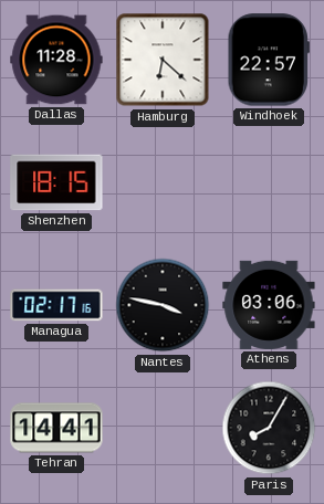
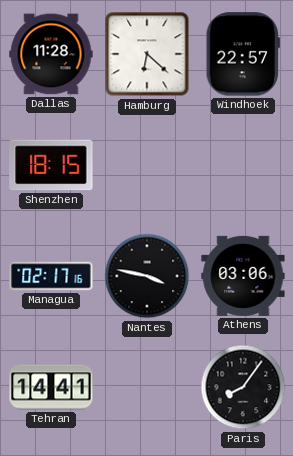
Paris: 8:05 -> 8:06 (243, 387)
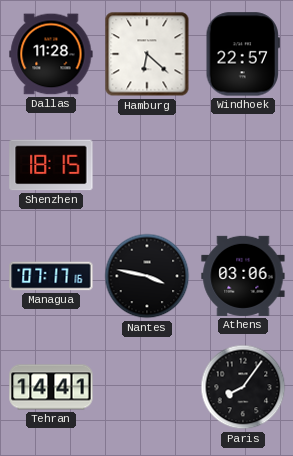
Managua: 02:17 -> 07:17 (51, 276)
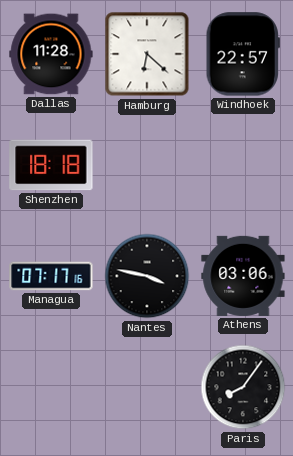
Shenzhen: 18:15 -> 18:18 (51, 165)
Tehran: 14:41 -> none (51, 387)
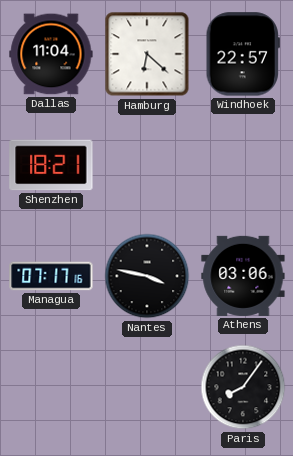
Dallas: 11:28 -> 11:04 (51, 54)
Shenzhen: 18:18 -> 18:21 (51, 165)
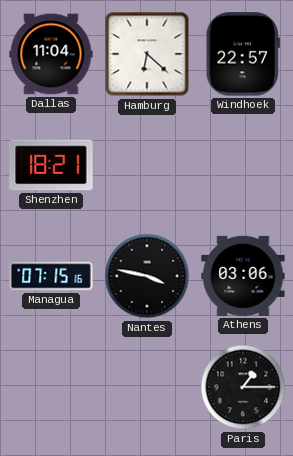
Managua: 07:17 -> 07:15 (51, 276)
Paris: 8:06 -> 1:15 (243, 387)
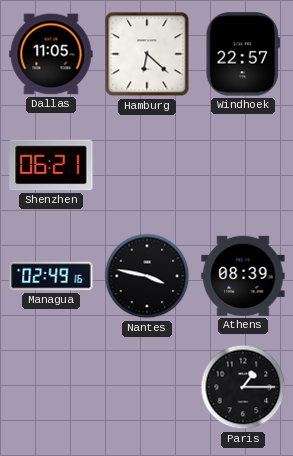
Dallas: 11:04 -> 11:05 (51, 54)
Shenzhen: 18:21 -> 06:21 (51, 165)
Managua: 07:15 -> 02:49 (51, 276)
Athens: 03:06 -> 08:39 (243, 276)
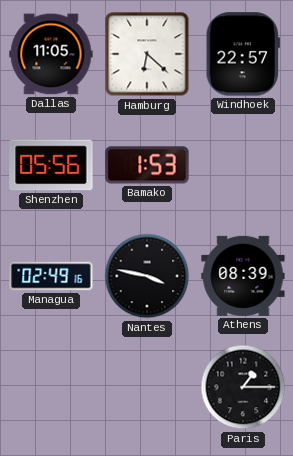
Shenzhen: 06:21 -> 05:56 (51, 165)
Bamako: none -> 1:53 (147, 165)
